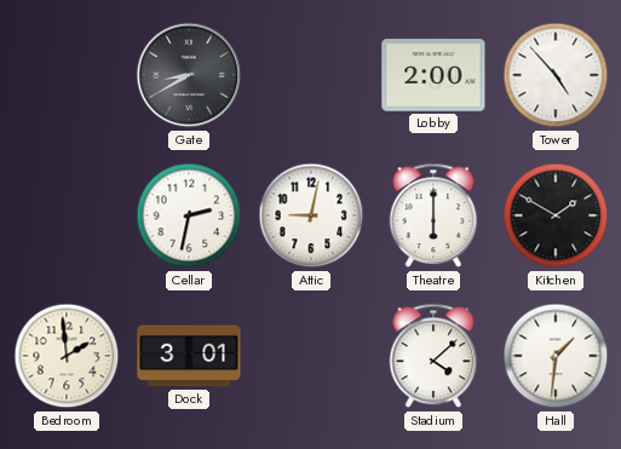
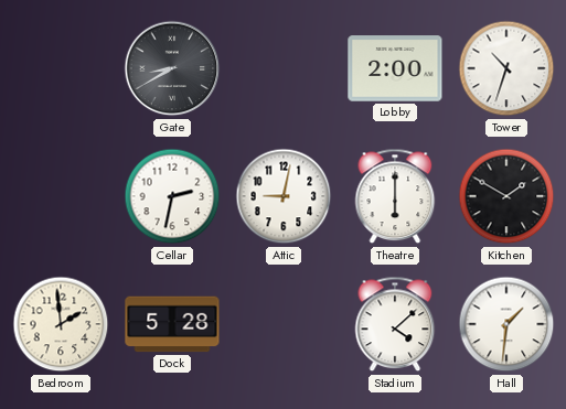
Tower: 4:53 -> 10:33 (506, 68)
Dock: 3:01 -> 5:28 (172, 324)
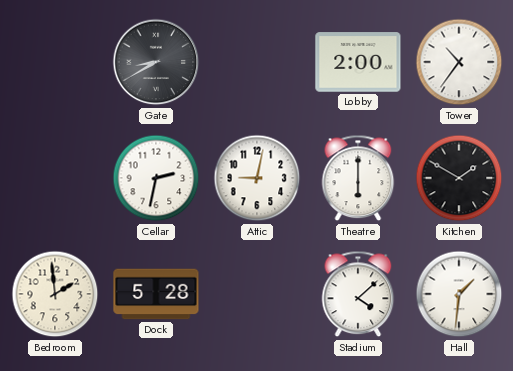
Tower: 10:33 -> 10:36 (459, 62)
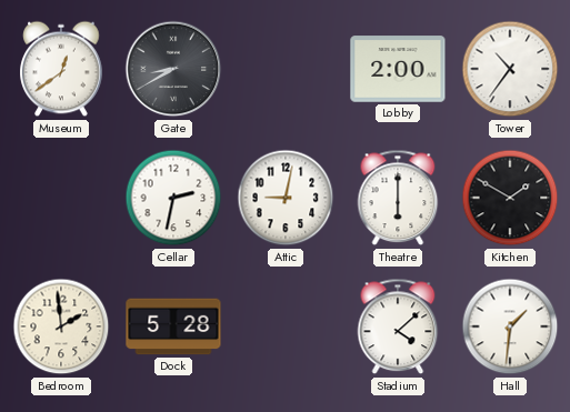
Museum: none -> 12:39 (61, 69)
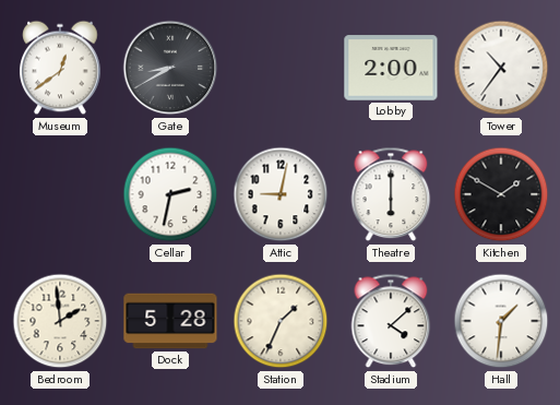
Station: none -> 1:34 (281, 321)
